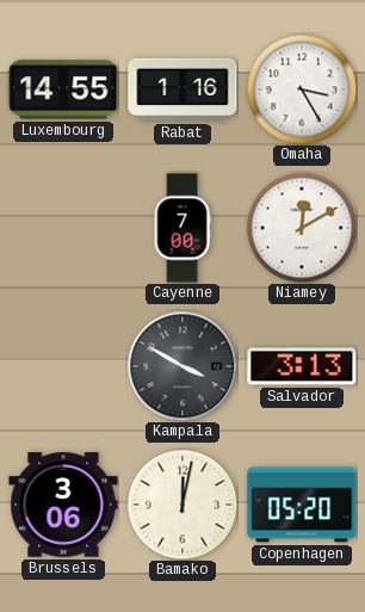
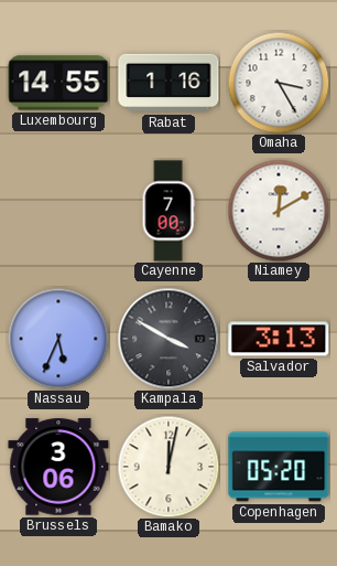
Nassau: none -> 5:34 (58, 339)
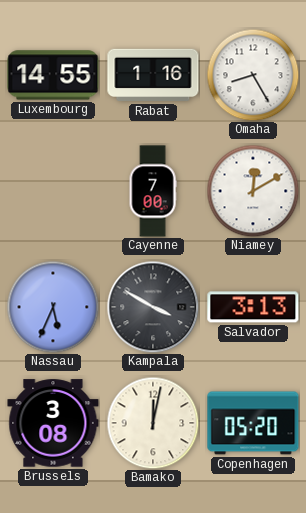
Omaha: 3:25 -> 8:25 (253, 75)
Brussels: 3:06 -> 3:08 (53, 423)
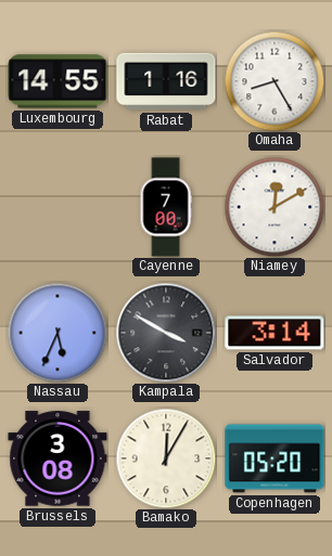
Salvador: 3:13 -> 3:14 (274, 333)
Bamako: 12:02 -> 12:05 (166, 458)
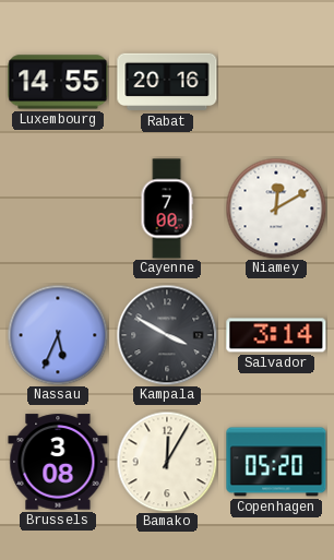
Rabat: 1:16 -> 20:16 (167, 82)
Omaha: 8:25 -> none (274, 81)
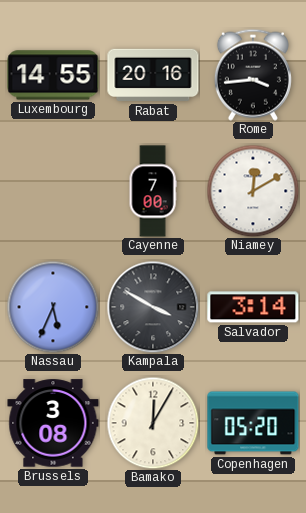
Rome: none -> 3:44 (253, 75)
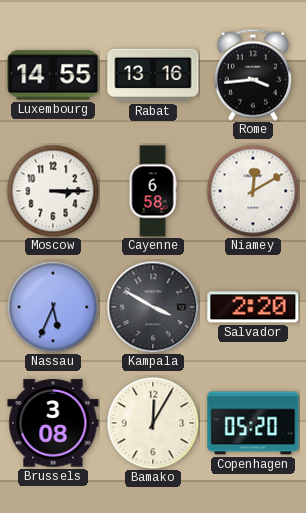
Rabat: 20:16 -> 13:16 (153, 75)
Moscow: none -> 3:15 (53, 191)
Cayenne: 7:00 -> 6:58 (153, 191)
Salvador: 3:14 -> 2:20 (253, 307)
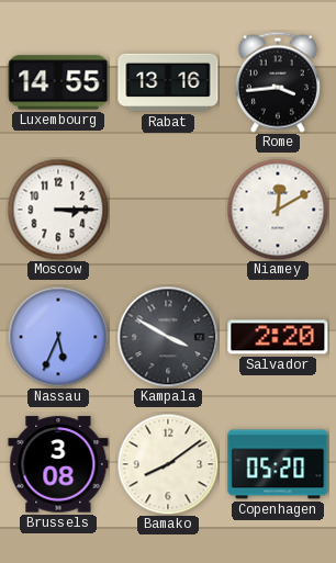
Cayenne: 6:58 -> none (153, 191)
Bamako: 12:05 -> 8:09 (168, 464)
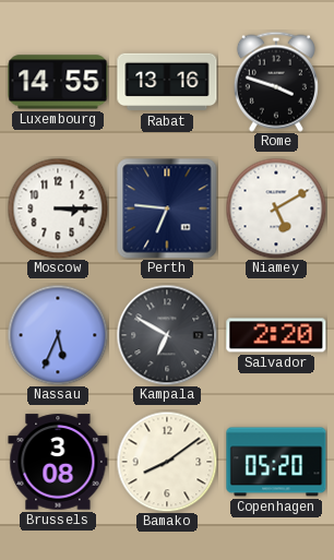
Rome: 3:44 -> 3:48 (276, 82)
Perth: none -> 6:46 (167, 208)
Niamey: 12:10 -> 5:10 (276, 208)
Kampala: 3:50 -> 6:50 (167, 335)
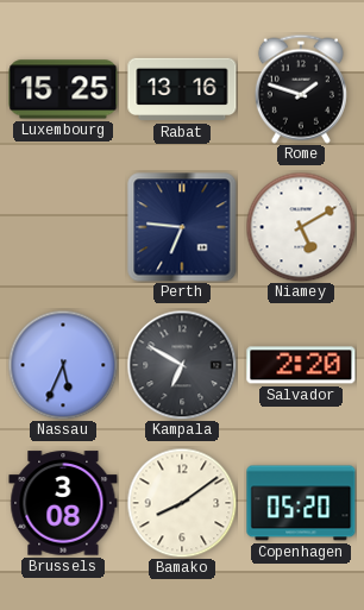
Luxembourg: 14:55 -> 15:25 (63, 89)
Rome: 3:48 -> 1:48 (301, 89)
Moscow: 3:15 -> none (58, 208)
